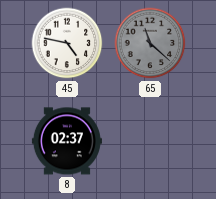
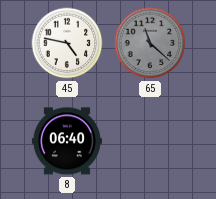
8: 02:37 -> 06:40 (67, 141)
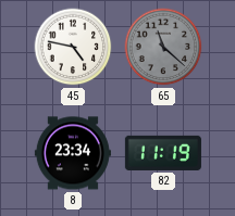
8: 06:40 -> 23:34 (73, 153)
82: none -> 11:19 (163, 153)
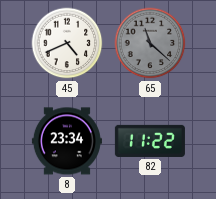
45: 4:47 -> 4:41 (67, 43)
82: 11:19 -> 11:22 (150, 141)
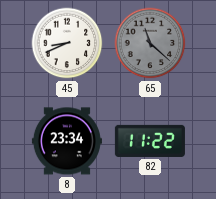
45: 4:41 -> 8:41 (67, 43)
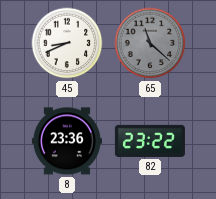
8: 23:34 -> 23:36 (67, 141)
82: 11:22 -> 23:22 (150, 141)
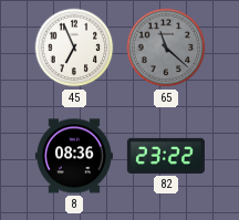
45: 8:41 -> 6:56 (74, 48)
8: 23:36 -> 08:36 (74, 156)
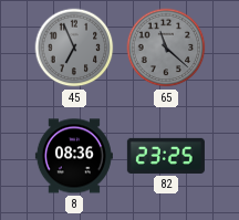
45 dial: white -> grey (74, 48)
82: 23:22 -> 23:25 (166, 156)
